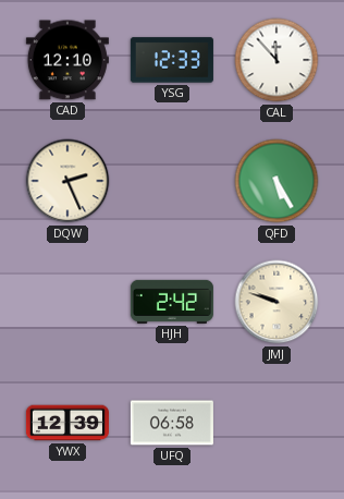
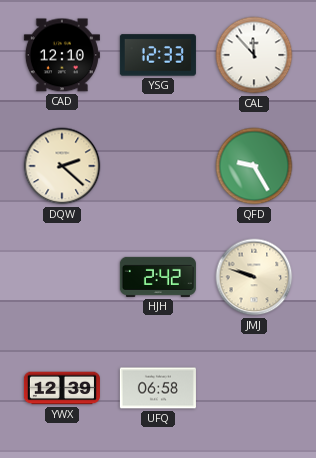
DQW: 2:26 -> 2:22 (62, 166)
QFD: 5:25 -> 9:25 (254, 166)
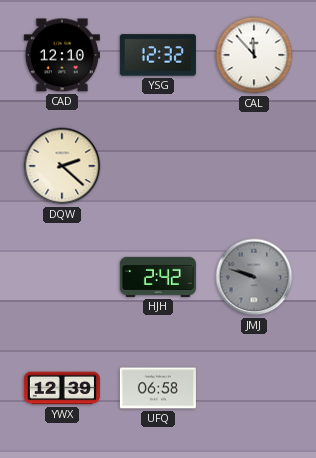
YSG: 12:33 -> 12:32 (158, 55)
QFD: 9:25 -> none (254, 166)
JMJ dial: cream -> grey (254, 277)
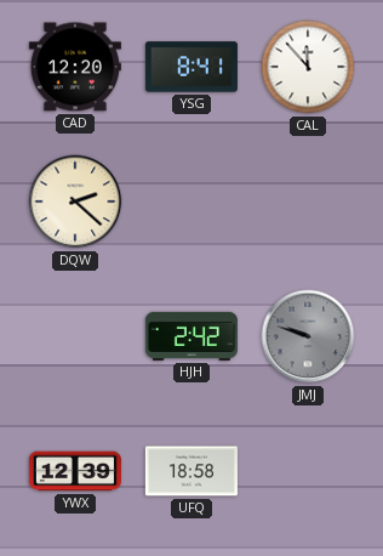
CAD: 12:10 -> 12:20 (75, 67)
YSG: 12:32 -> 8:41 (191, 67)
UFQ: 06:58 -> 18:58 (191, 471)
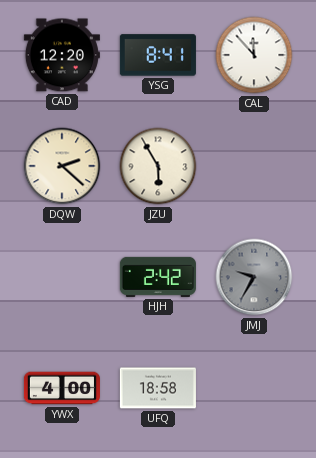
JZU: none -> 5:55 (158, 166)
JMJ: 9:48 -> 9:35 (254, 277)
YWX: 12:39 -> 4:00 (62, 388)
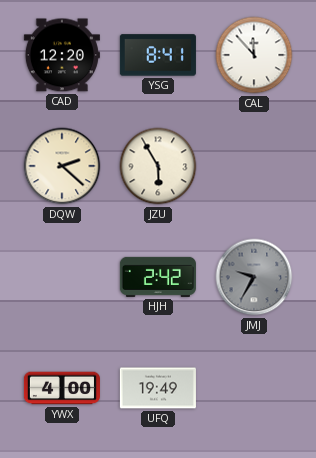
UFQ: 18:58 -> 19:49 (158, 388)
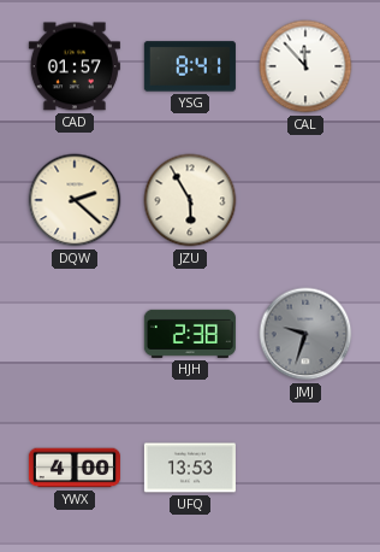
CAD: 12:20 -> 01:57 (75, 66)
HJH: 2:42 -> 2:38 (190, 334)
JMJ: 9:35 -> 9:33 (305, 334)
UFQ: 19:49 -> 13:53 (190, 468)
